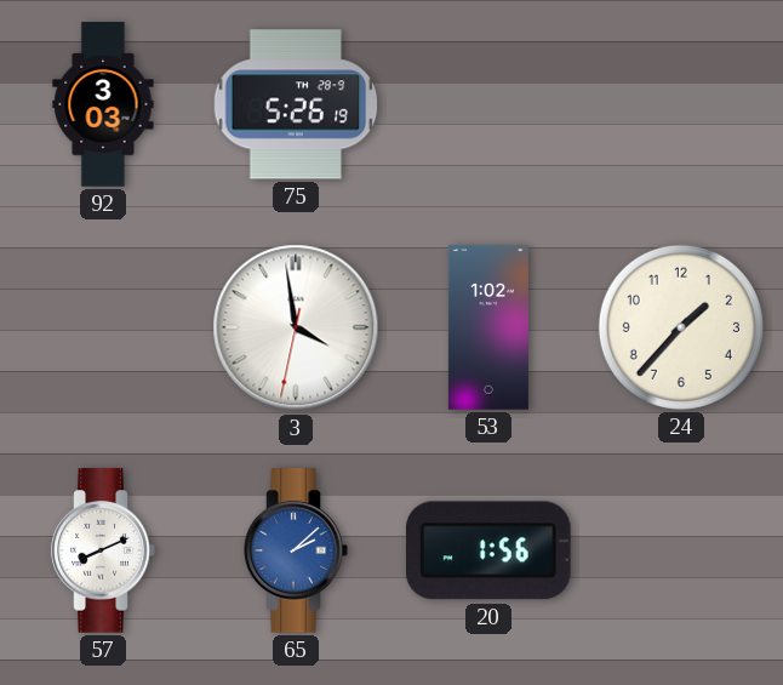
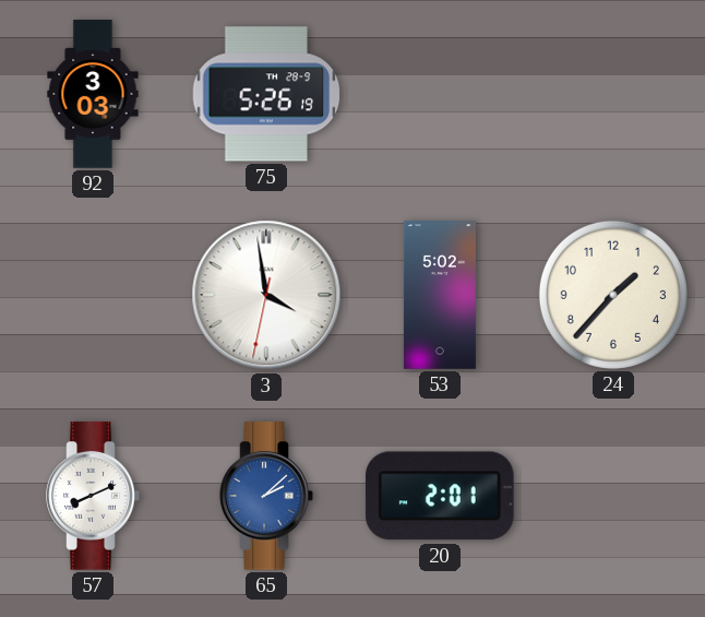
53: 1:02 -> 5:02 (440, 295)
20: 1:56 -> 2:01 (440, 496)
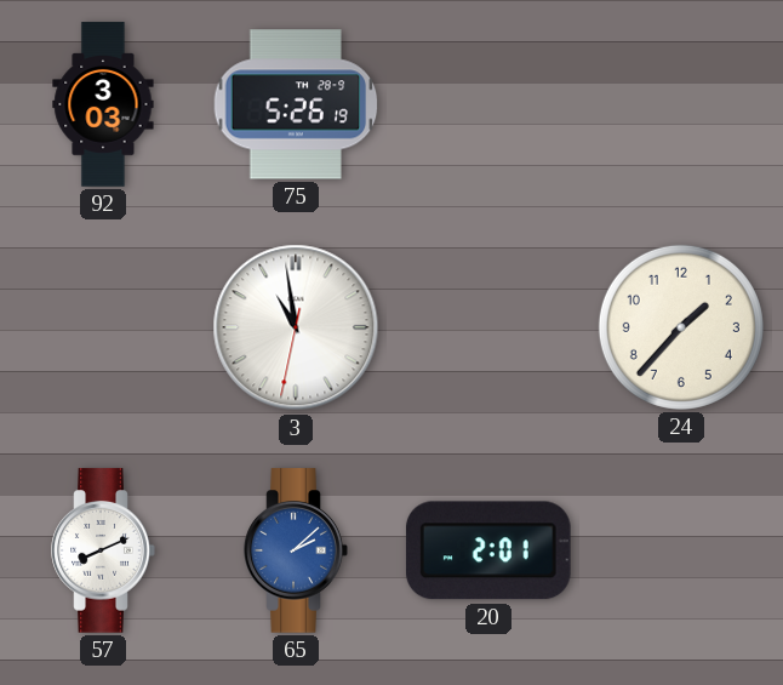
3: 3:58 -> 10:58 (296, 327)
53: 5:02 -> none (440, 295)
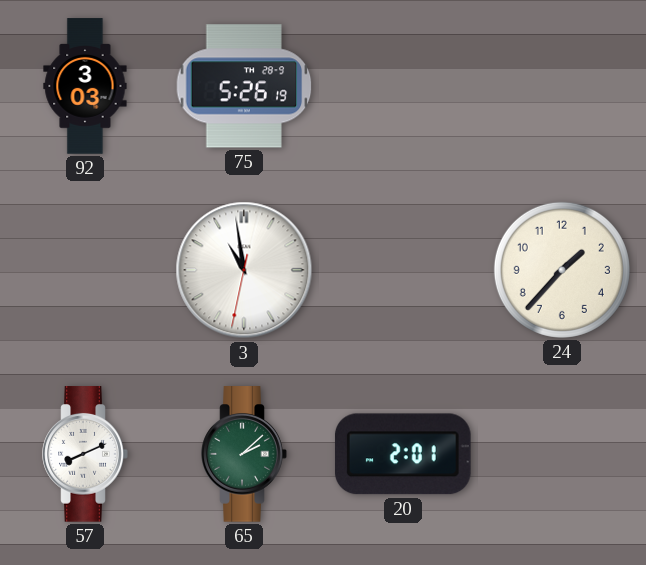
65 dial: blue -> green (244, 454)
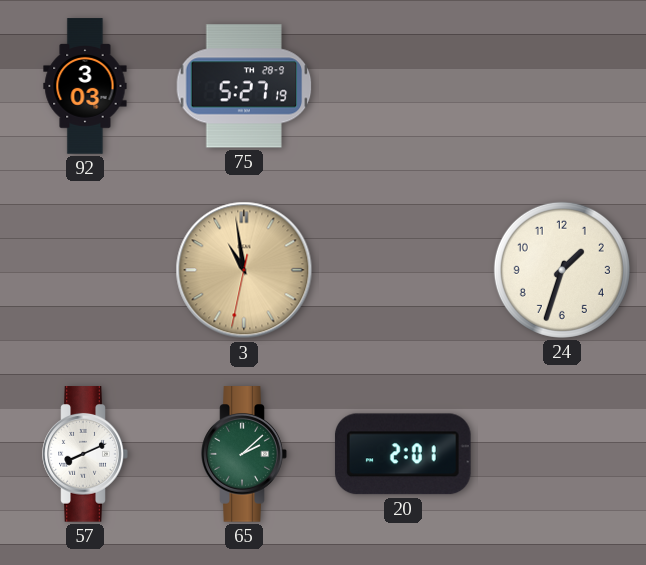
75: 5:26 -> 5:27 (244, 86)
3 dial: white -> champagne (244, 270)
24: 1:37 -> 1:33 (562, 270)
